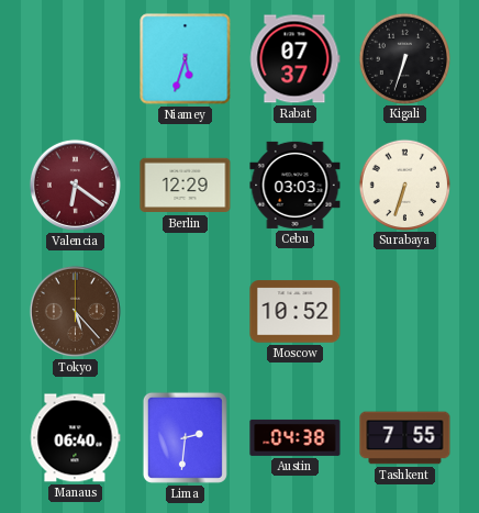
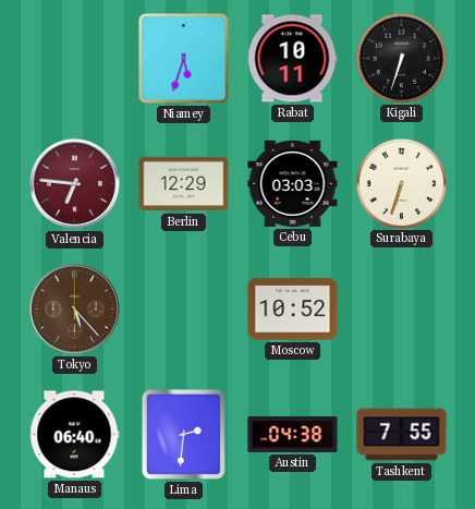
Rabat: 07:37 -> 10:11 (293, 59)
Valencia: 6:21 -> 6:46 (74, 183)
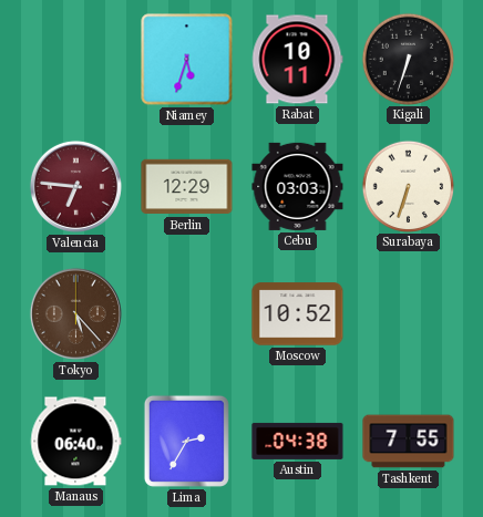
Lima: 2:31 -> 2:35 (186, 441)
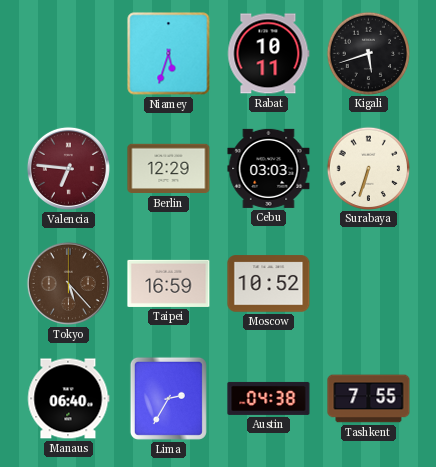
Kigali: 6:33 -> 5:42 (368, 53)
Taipei: none -> 16:59 (169, 283)
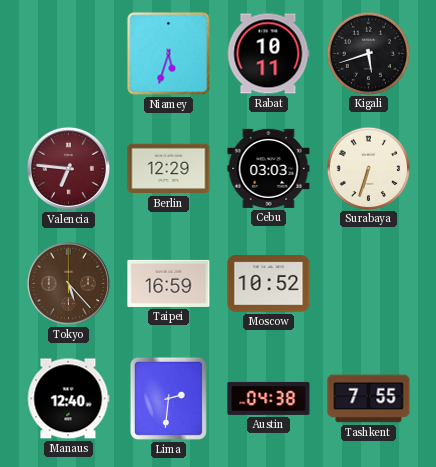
Manaus: 06:40 -> 12:40 (69, 399)
Lima: 2:35 -> 2:31 (168, 398)
